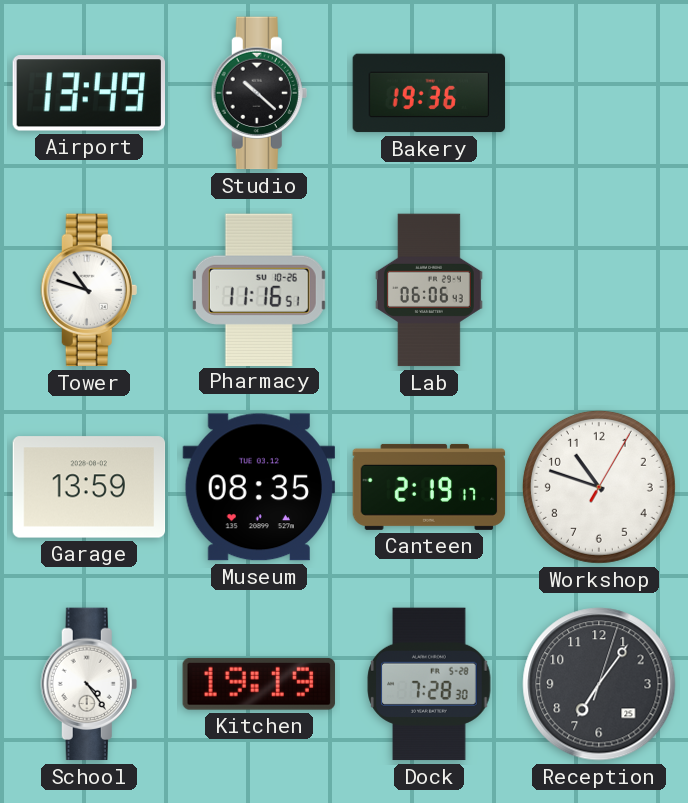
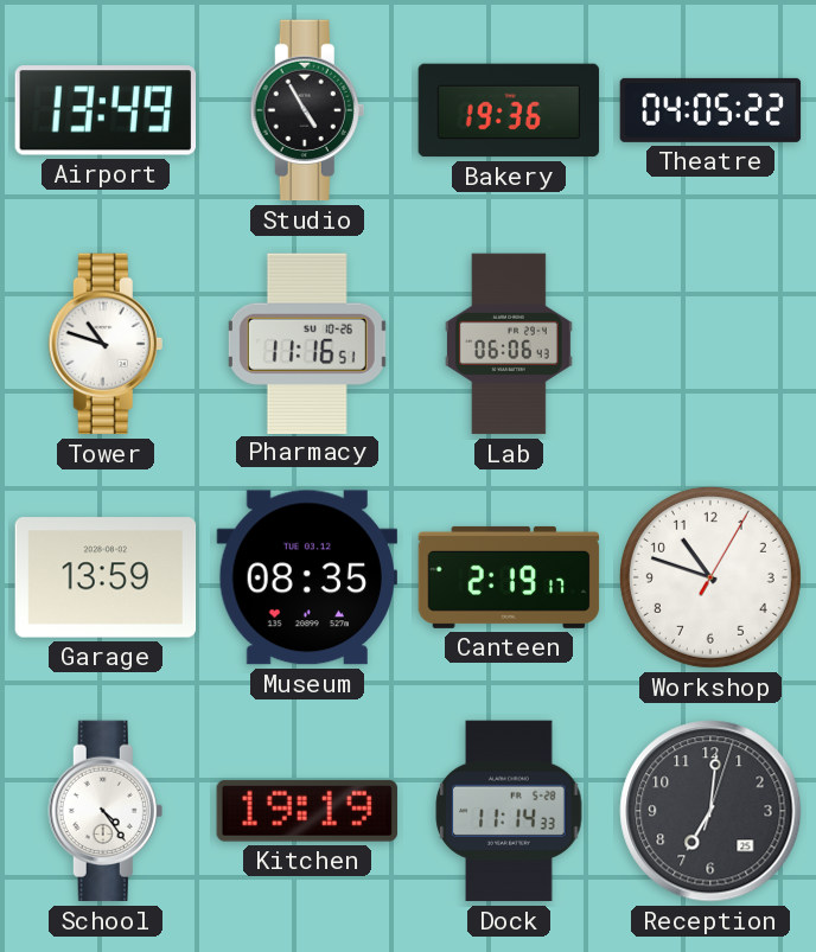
Studio: 10:22 -> 4:55 (307, 110)
Theatre: none -> 04:05 (710, 110)
Dock: 7:28 -> 11:14 (509, 811)
Reception: 7:06 -> 7:01 (710, 811)
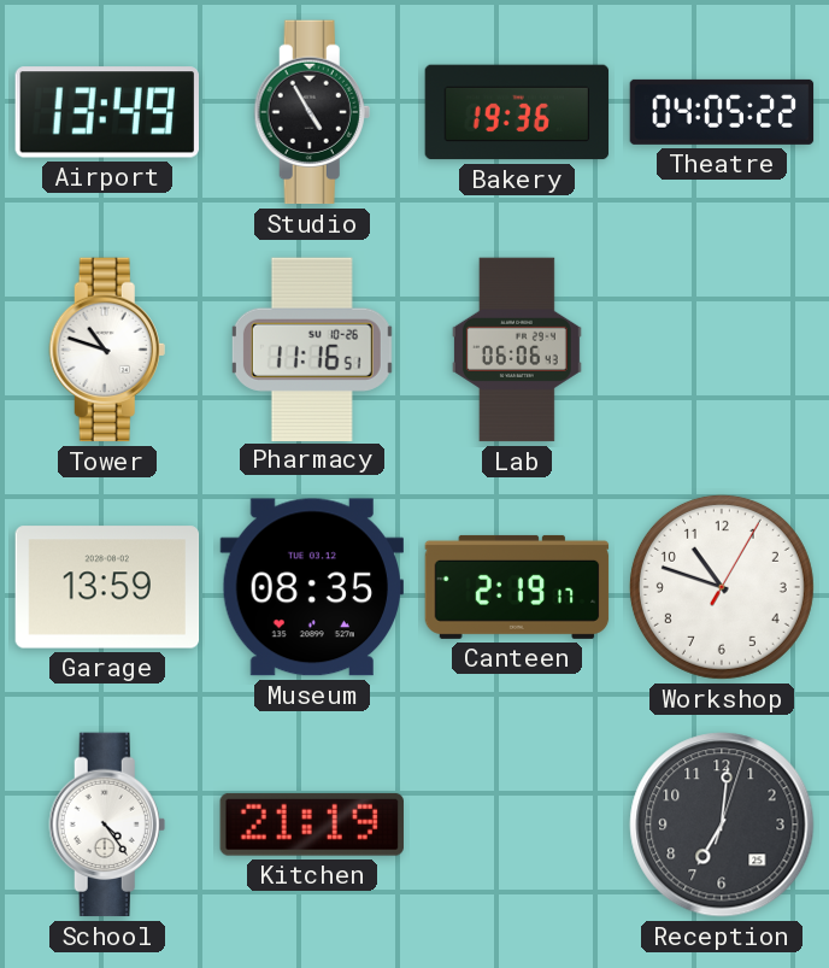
Kitchen: 19:19 -> 21:19 (312, 825)
Dock: 11:14 -> none (509, 811)
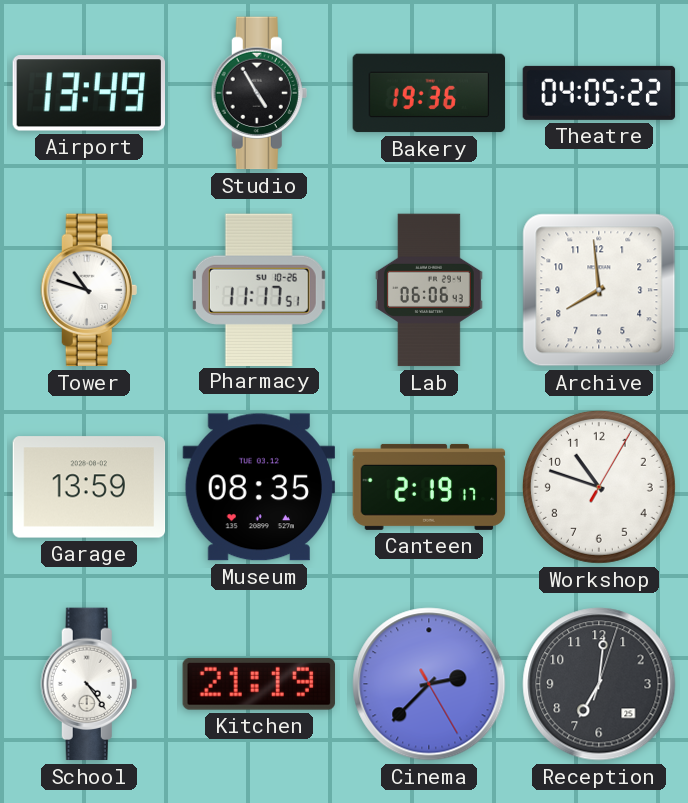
Pharmacy: 11:16 -> 11:17 (259, 289)
Archive: none -> 7:59 (599, 290)
Cinema: none -> 2:37 (429, 684)
